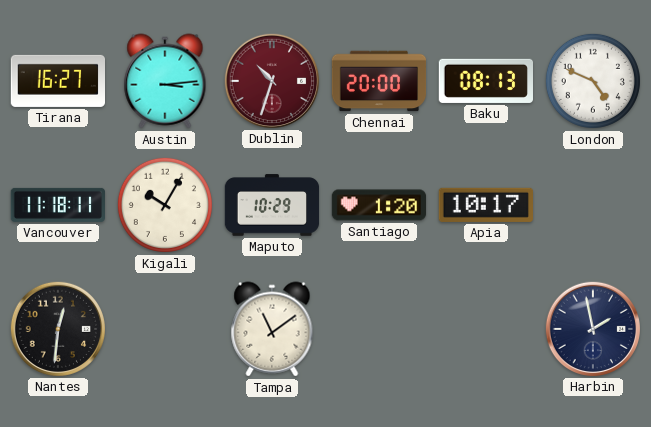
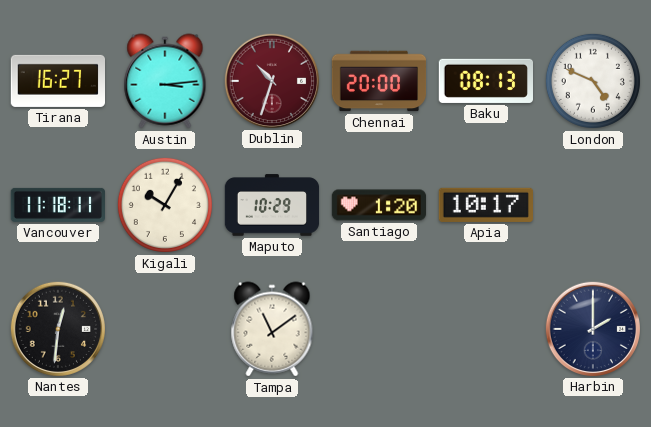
Harbin: 1:58 -> 2:00 (592, 328)
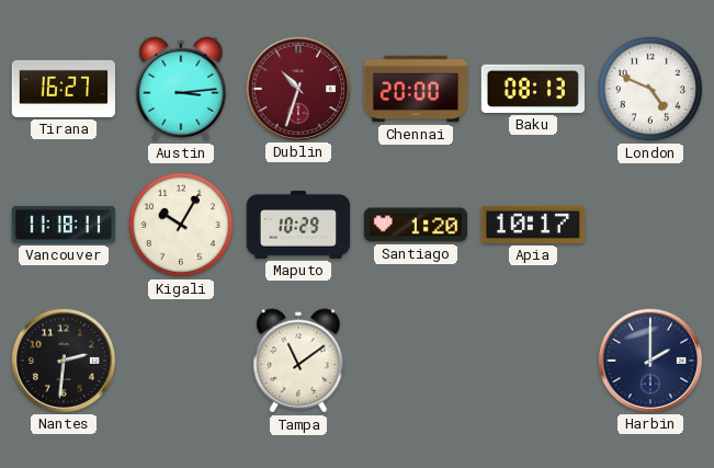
Nantes: 12:31 -> 2:31 (63, 359)
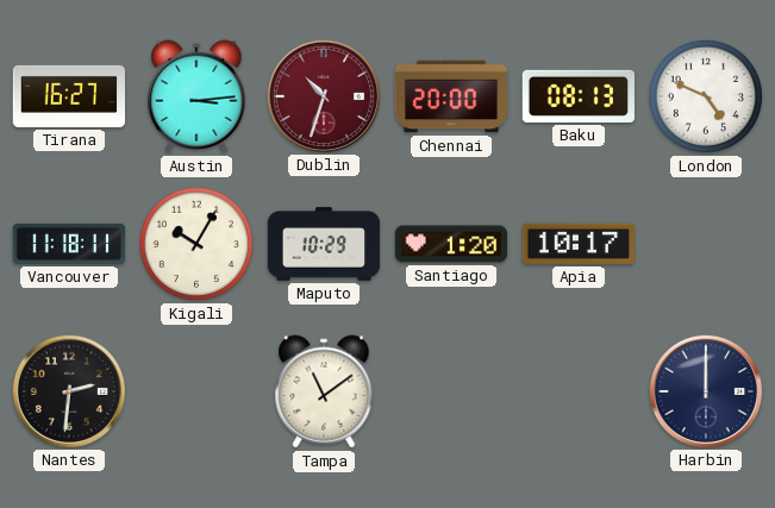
Harbin: 2:00 -> 12:00 (705, 390)
